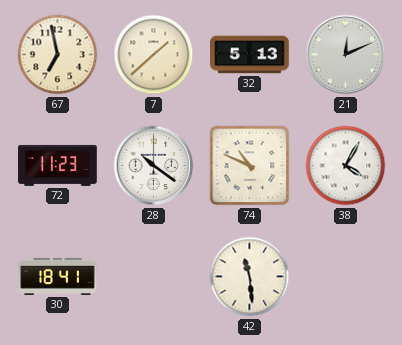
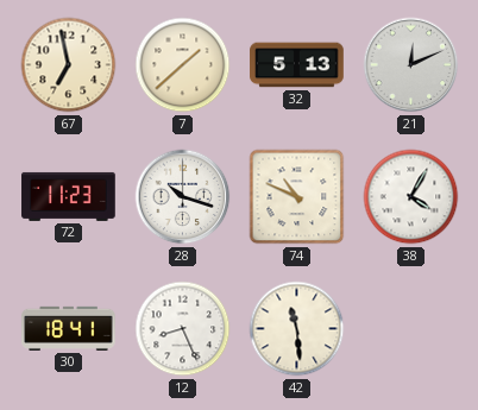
28: 10:21 -> 10:18 (183, 197)
12: none -> 8:26 (183, 329)
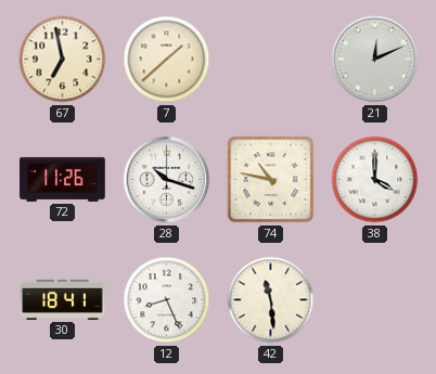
32: 5:13 -> none (297, 65)
72: 11:23 -> 11:26 (63, 179)
74: 10:49 -> 10:47 (271, 180)
38: 4:05 -> 4:00 (375, 180)
